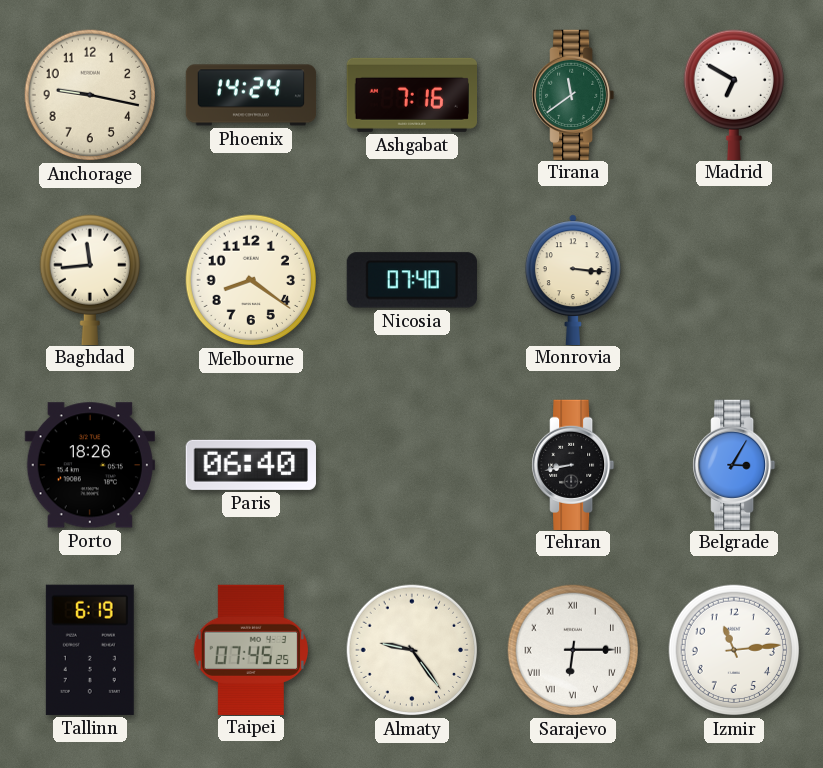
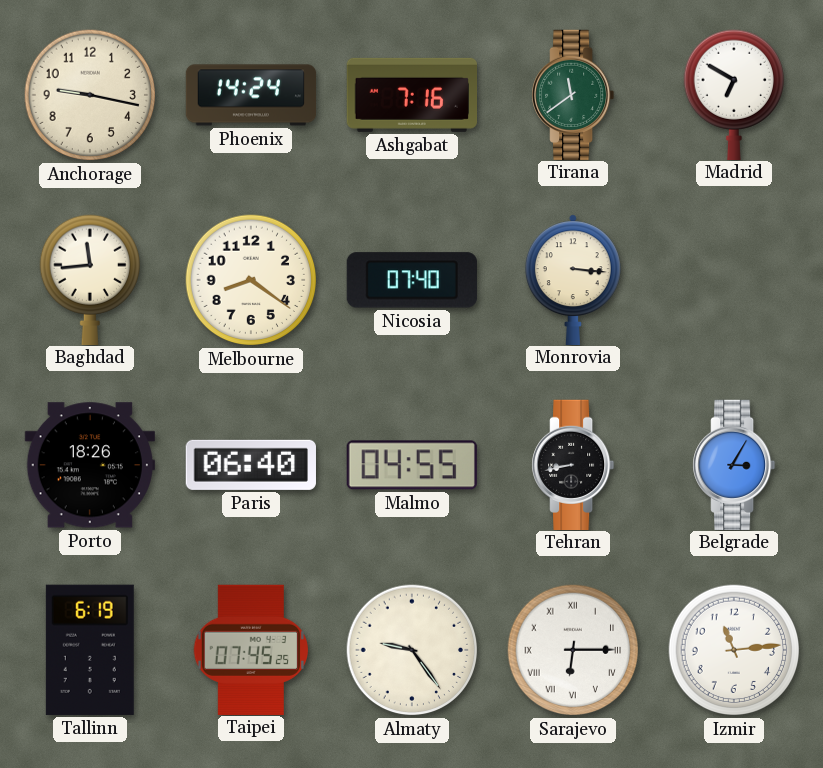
Malmo: none -> 04:55 (412, 465)
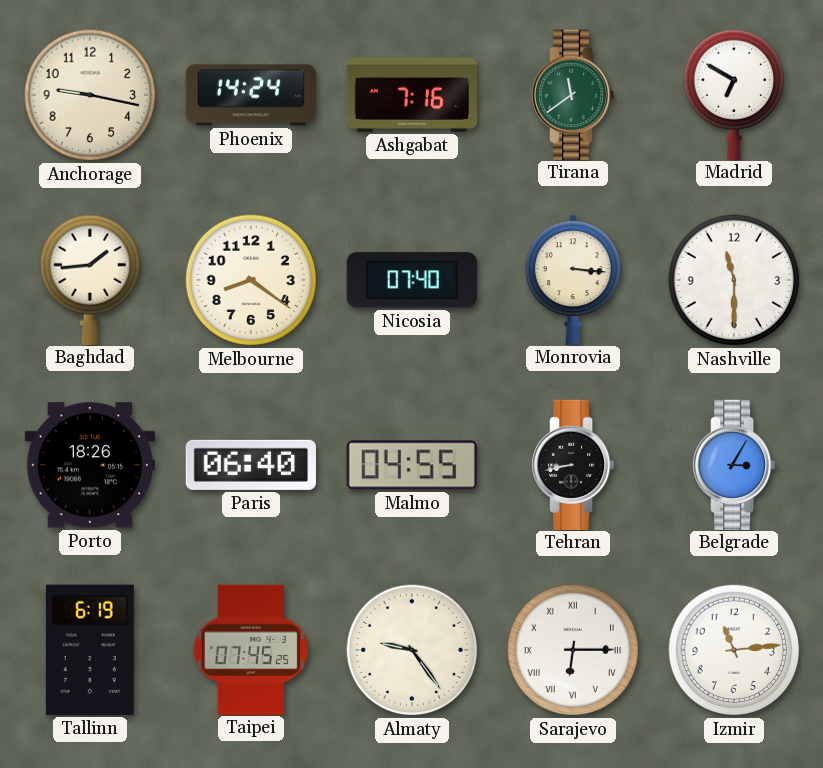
Baghdad: 11:44 -> 1:44 (89, 279)
Nashville: none -> 11:30 (734, 280)
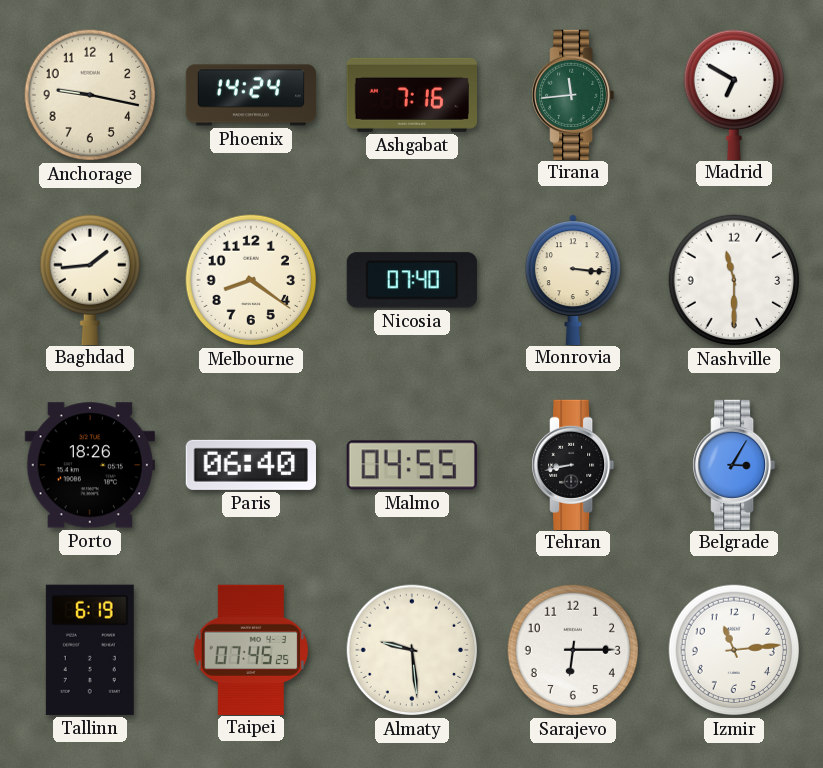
Tirana: 11:39 -> 11:44 (574, 94)
Almaty: 9:24 -> 9:29 (412, 650)
Sarajevo numerals: Roman -> Arabic (573, 650)
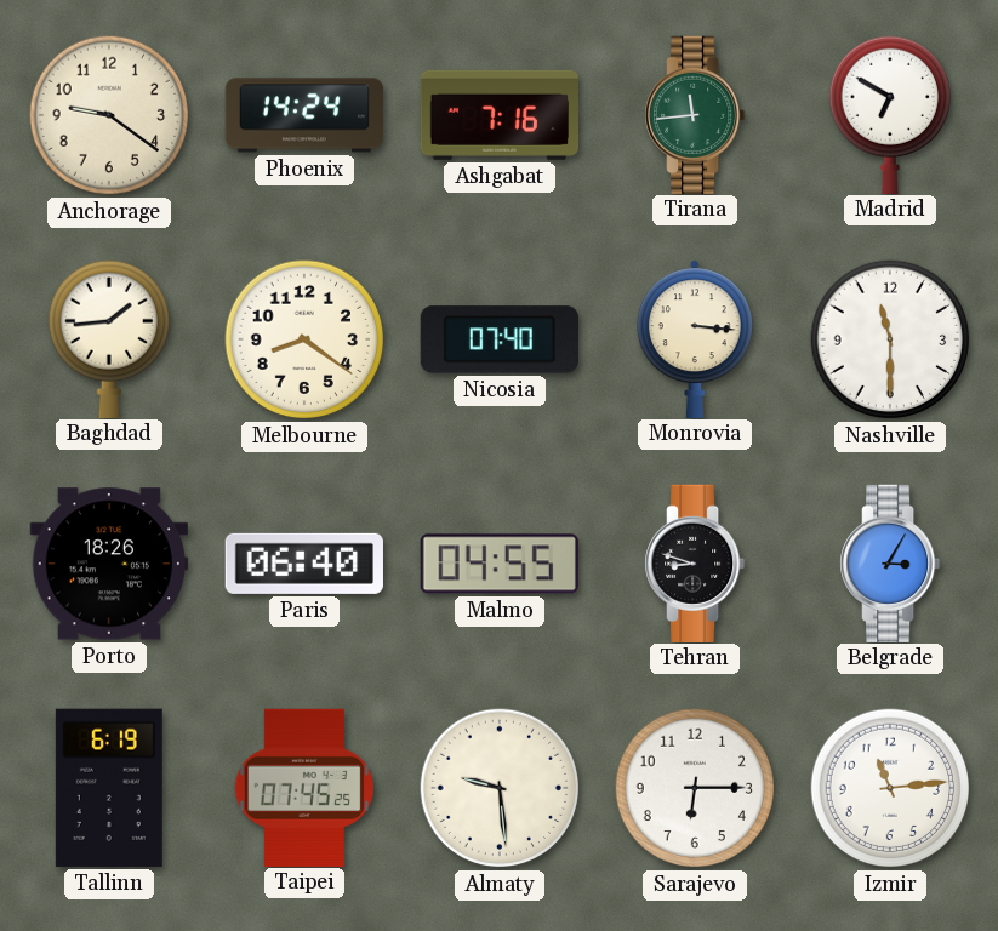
Anchorage: 9:17 -> 9:21 (109, 115)
Tehran: 8:43 -> 8:48 (696, 562)
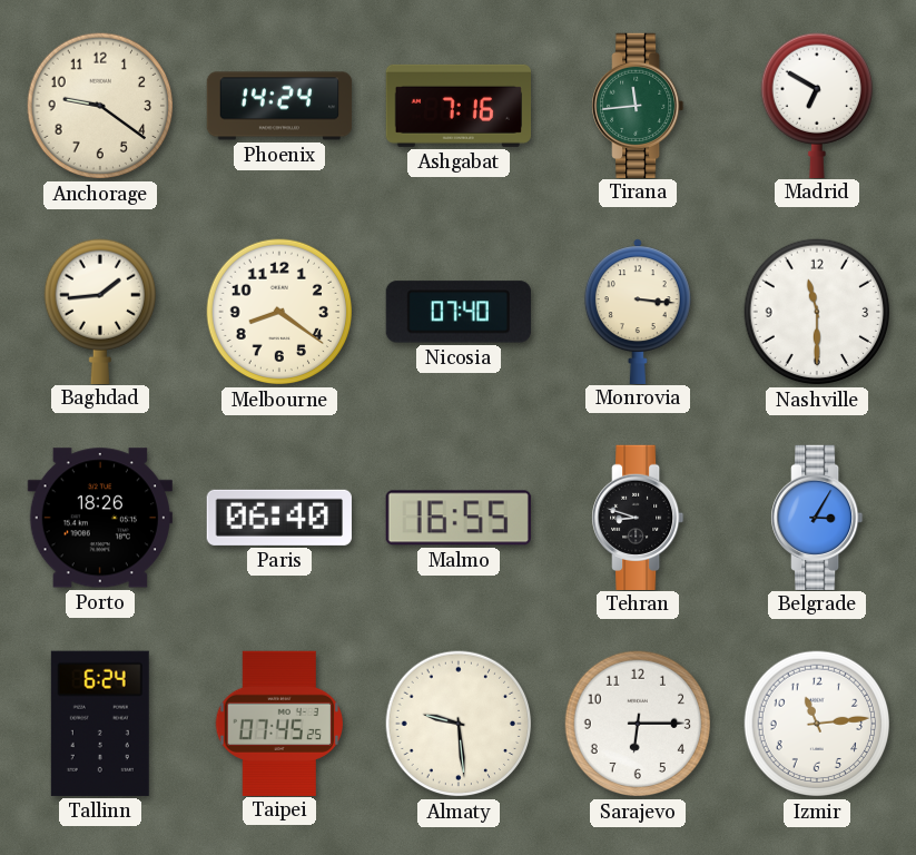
Malmo: 04:55 -> 16:55 (459, 518)
Tallinn: 6:19 -> 6:24 (100, 724)
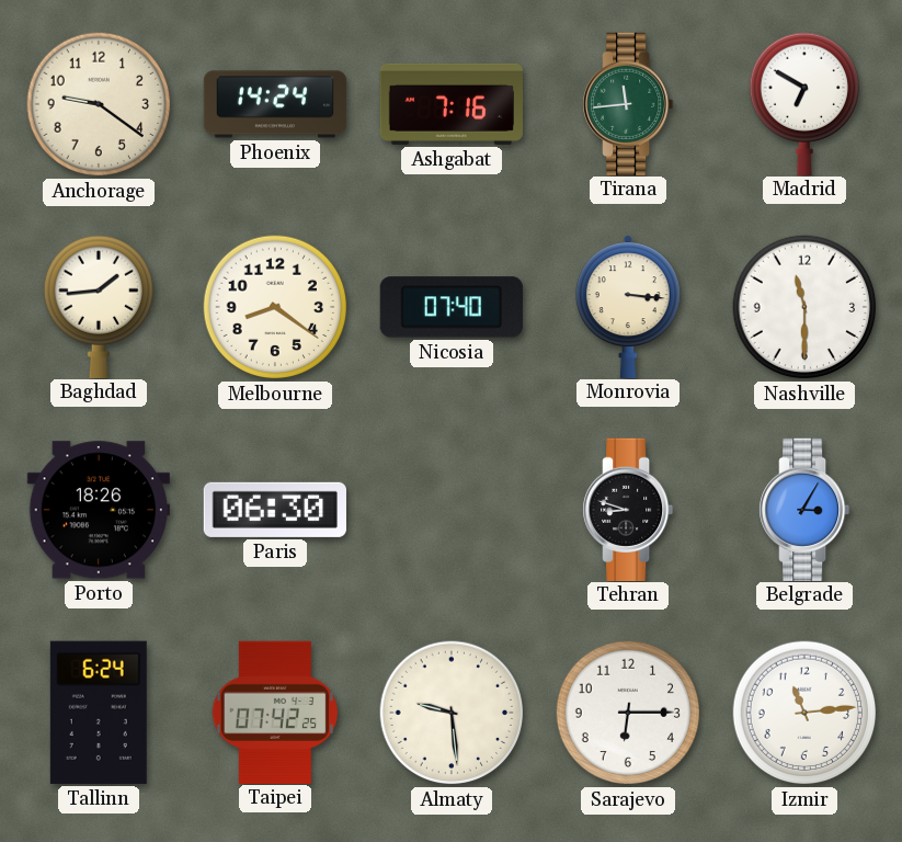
Paris: 06:40 -> 06:30 (275, 510)
Malmo: 16:55 -> none (459, 518)
Taipei: 07:45 -> 07:42 (274, 712)
